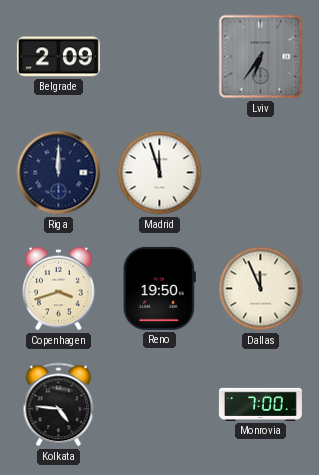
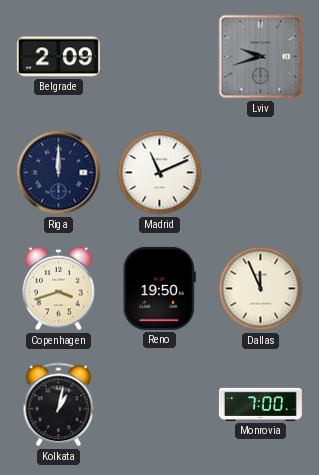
Lviv: 6:36 -> 9:42 (261, 57)
Madrid: 11:57 -> 11:11 (160, 173)
Kolkata: 4:46 -> 1:02 (59, 405)
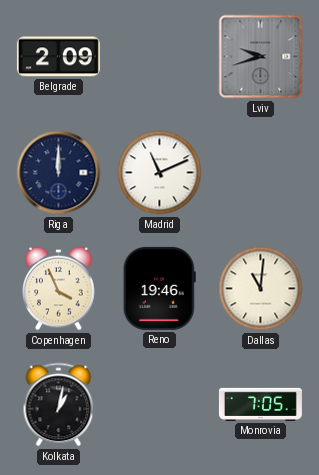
Copenhagen: 3:42 -> 3:56 (59, 289)
Reno: 19:50 -> 19:46 (159, 288)
Dallas: 11:56 -> 11:01 (261, 289)
Monrovia: 7:00 -> 7:05 (260, 404)
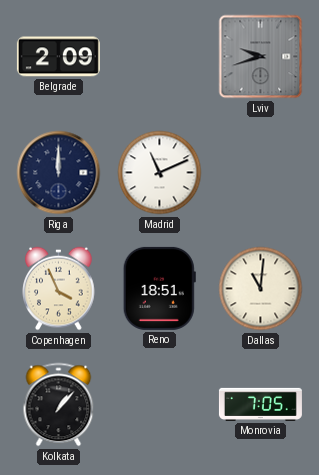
Reno: 19:46 -> 18:51 (159, 288)
Kolkata: 1:02 -> 1:07 (59, 405)
